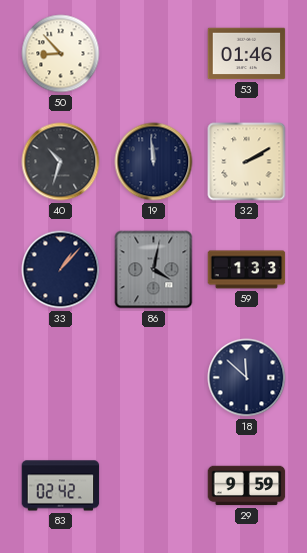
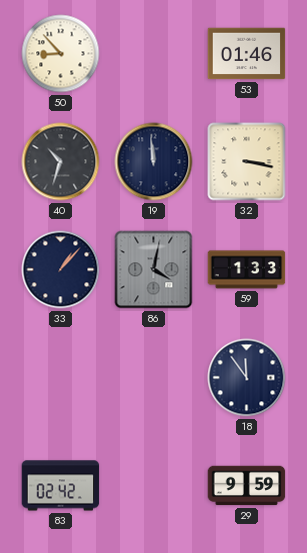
32: 2:10 -> 3:17 (247, 162)
18: 11:52 -> 11:54 (247, 378)
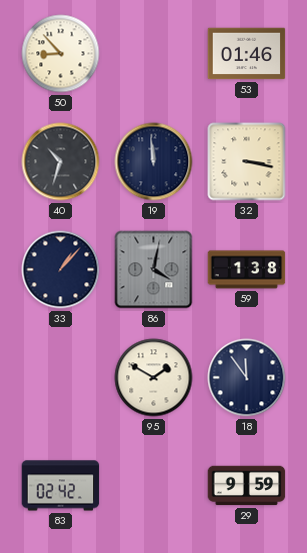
59: 1:33 -> 1:38 (247, 270)
95: none -> 1:50 (154, 378)
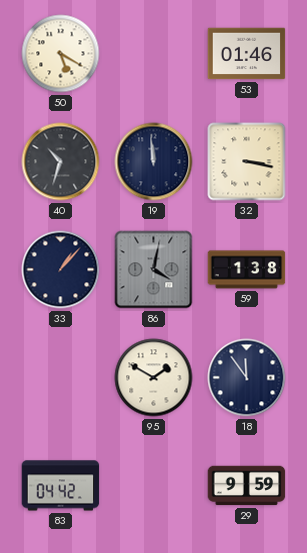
50: 8:53 -> 5:20 (61, 54)
83: 02:42 -> 04:42 (61, 486)
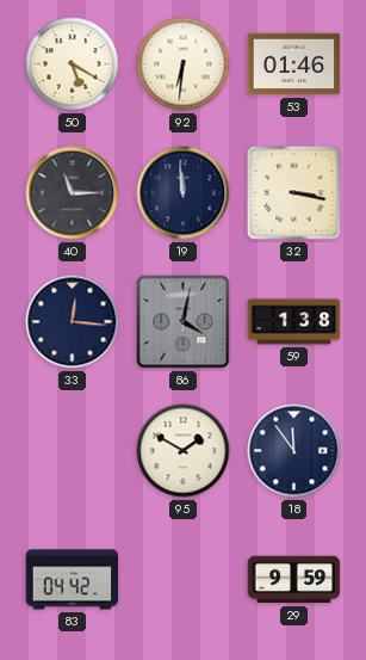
92: none -> 6:31 (184, 64)
40: 10:33 -> 11:15 (73, 193)
33: 1:07 -> 12:16 (73, 322)
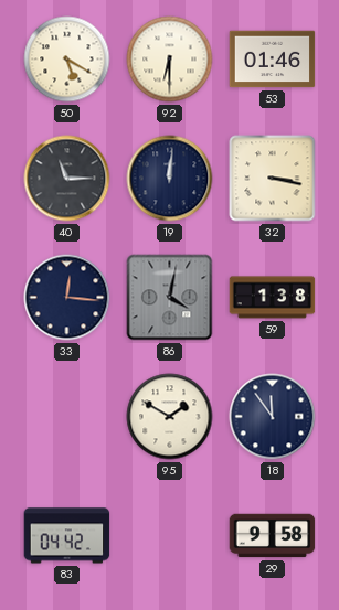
92: 6:31 -> 6:30 (170, 60)
19: 11:59 -> 12:01 (170, 179)
29: 9:59 -> 9:58 (273, 536)
